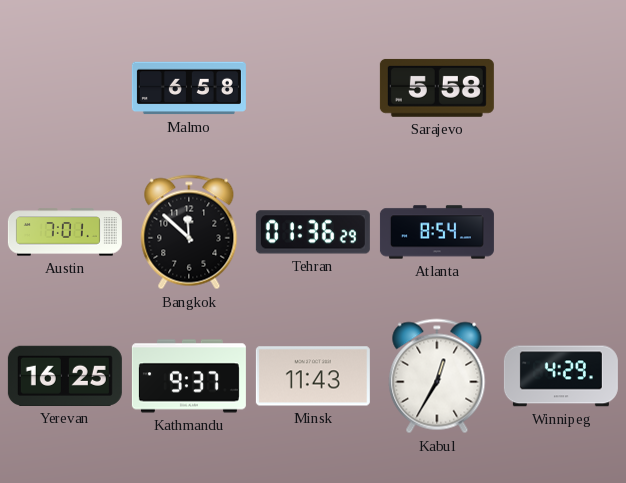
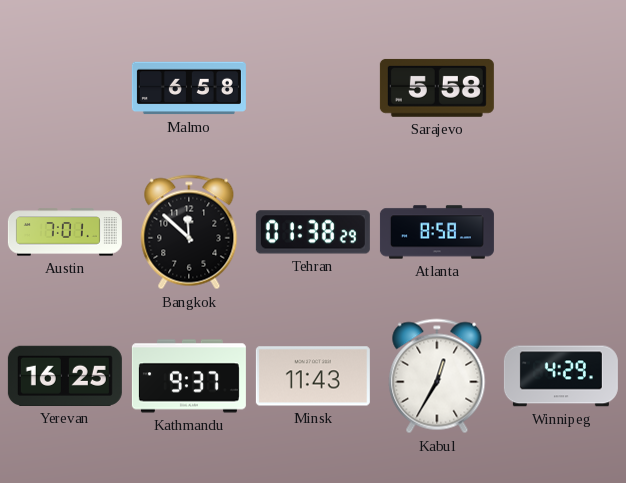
Tehran: 01:36 -> 01:38 (313, 232)
Atlanta: 8:54 -> 8:58 (437, 232)
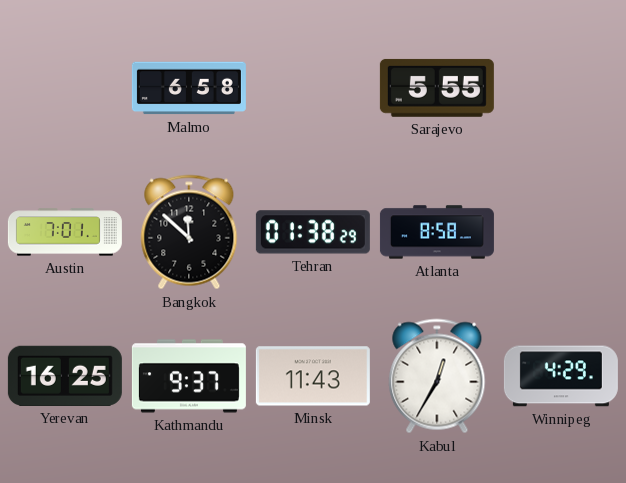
Sarajevo: 5:58 -> 5:55 (437, 88)
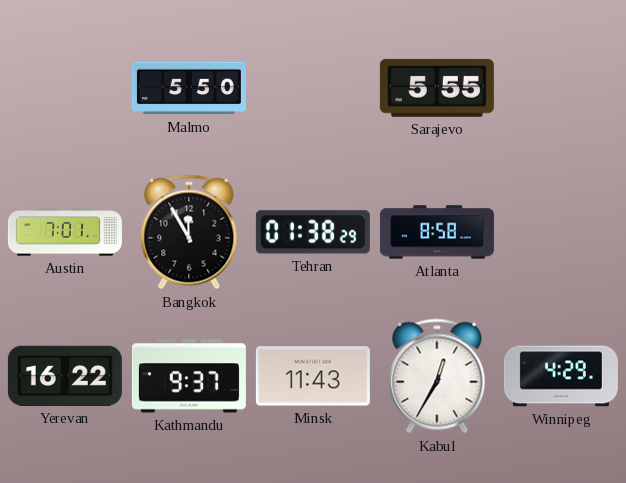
Malmo: 6:58 -> 5:50 (189, 88)
Bangkok: 11:52 -> 11:55 (189, 232)
Yerevan: 16:25 -> 16:22 (65, 376)
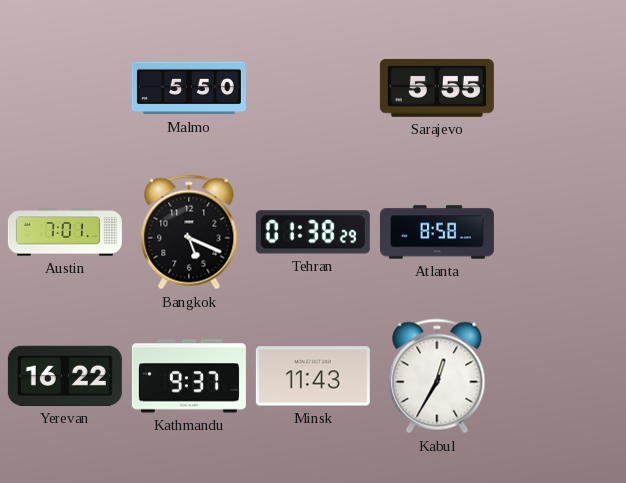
Bangkok: 11:55 -> 5:19 (189, 232)
Winnipeg: 4:29 -> none (561, 376)
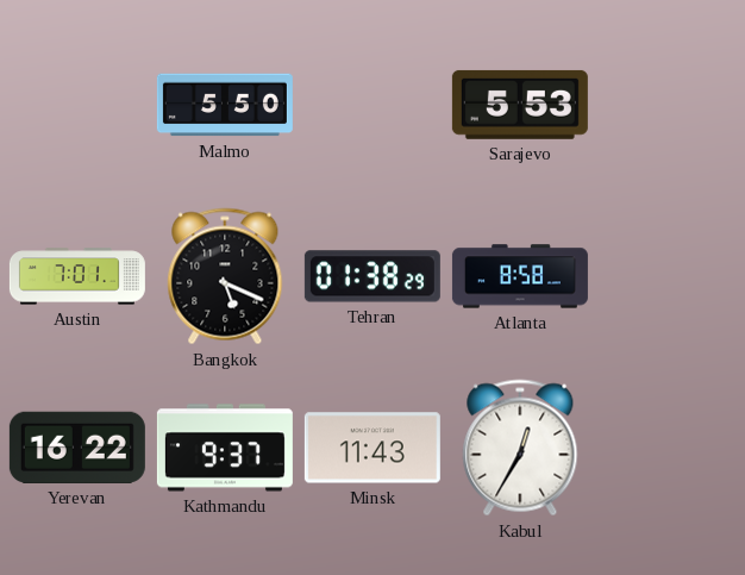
Sarajevo: 5:55 -> 5:53 (520, 105)
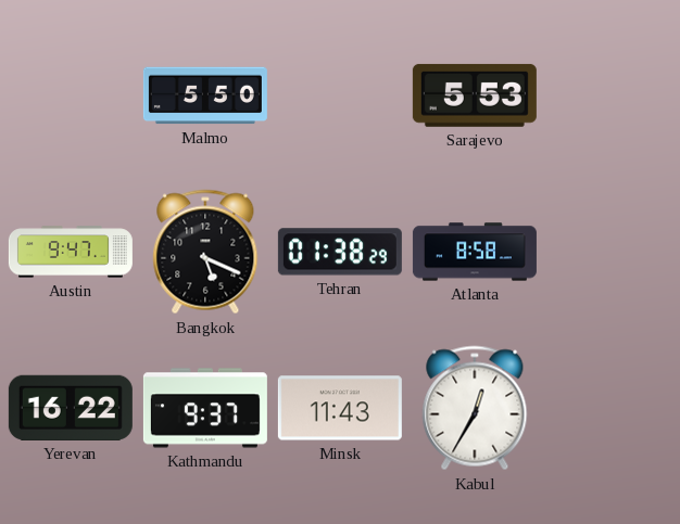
Austin: 7:01 -> 9:47 (71, 252)
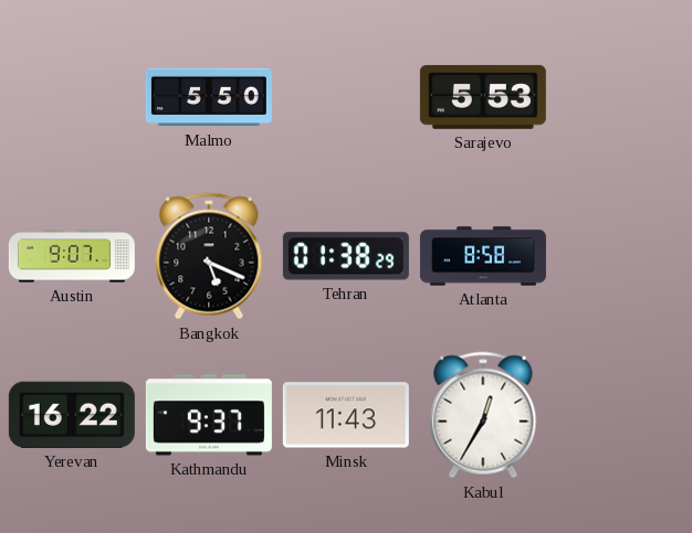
Austin: 9:47 -> 9:07 (72, 256)
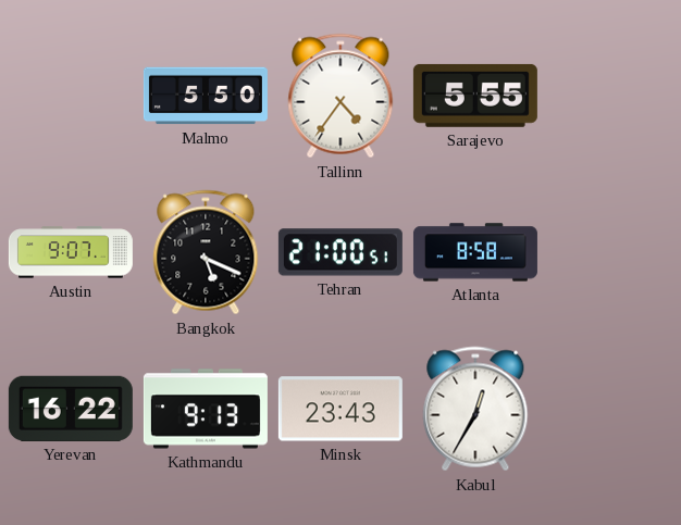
Tallinn: none -> 4:36 (340, 96)
Sarajevo: 5:53 -> 5:55 (475, 96)
Tehran: 01:38 -> 21:00 (340, 252)
Kathmandu: 9:37 -> 9:13 (206, 409)
Minsk: 11:43 -> 23:43 (340, 409)
